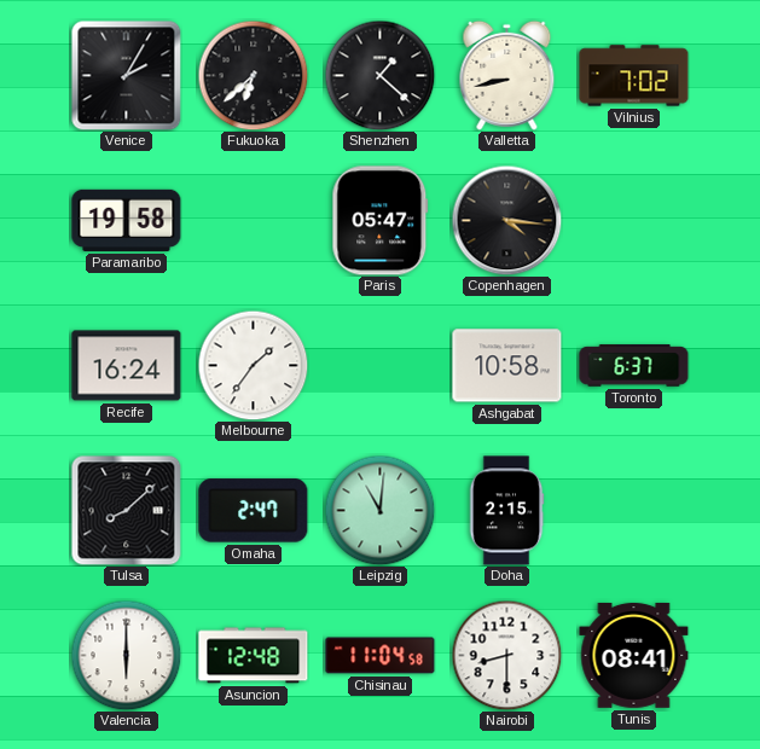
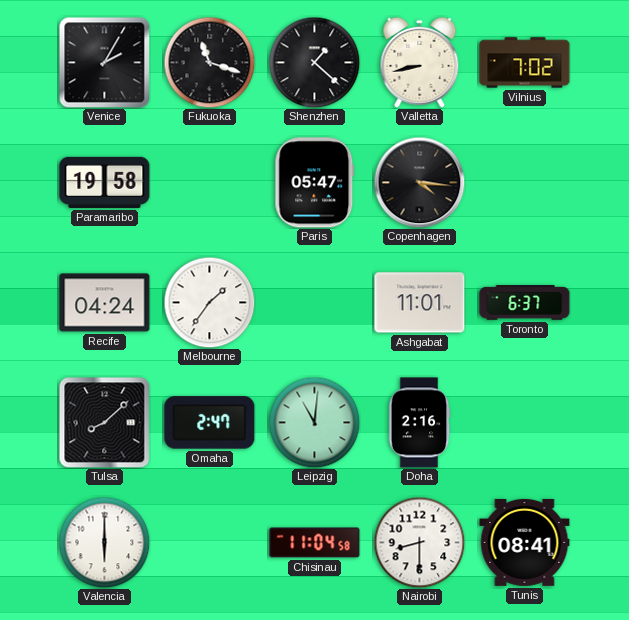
Fukuoka: 6:38 -> 11:18 (209, 62)
Recife: 16:24 -> 04:24 (105, 303)
Ashgabat: 10:58 -> 11:01 (420, 303)
Doha: 2:15 -> 2:16 (419, 423)
Asuncion: 12:48 -> none (254, 656)
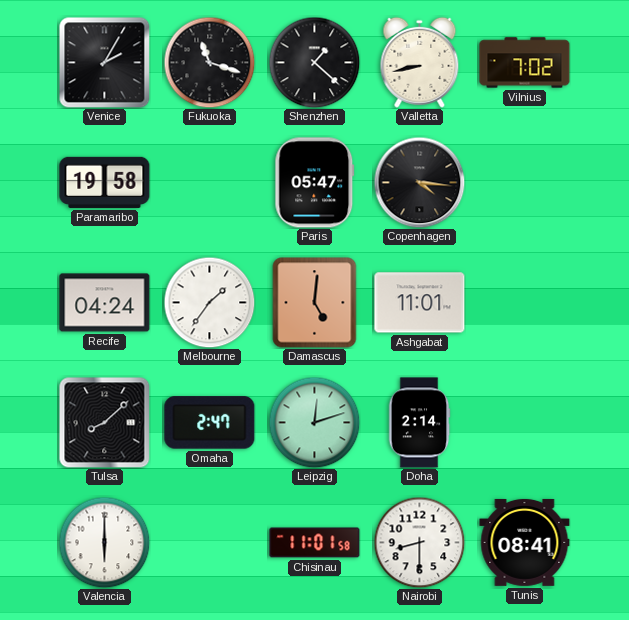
Damascus: none -> 5:01 (315, 303)
Toronto: 6:37 -> none (525, 303)
Leipzig: 11:01 -> 12:12 (314, 422)
Doha: 2:16 -> 2:14 (419, 423)
Chisinau: 11:04 -> 11:01 (315, 543)
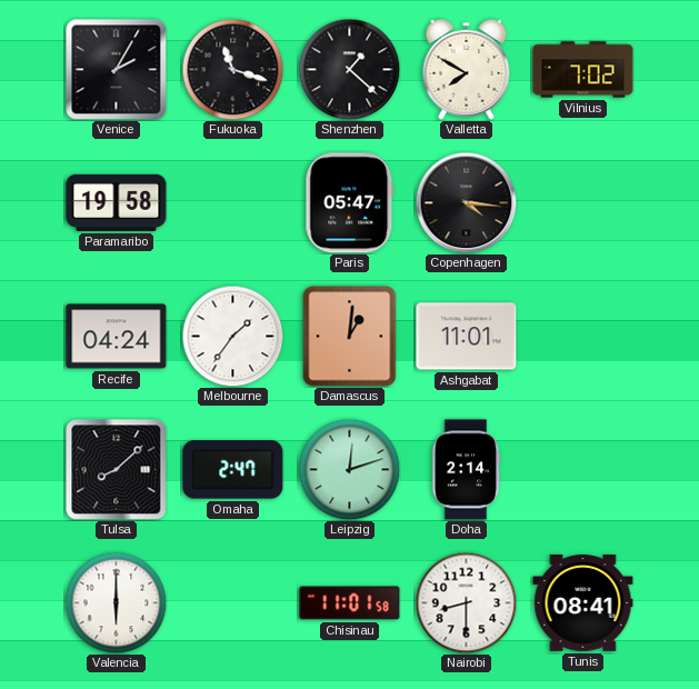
Valletta: 8:43 -> 7:50 (467, 69)
Damascus: 5:01 -> 1:01 (350, 337)
